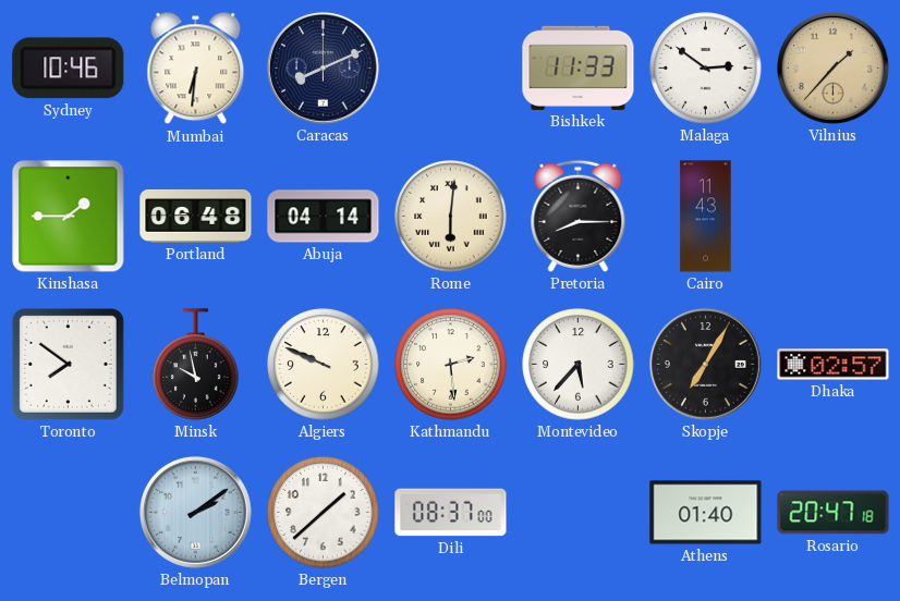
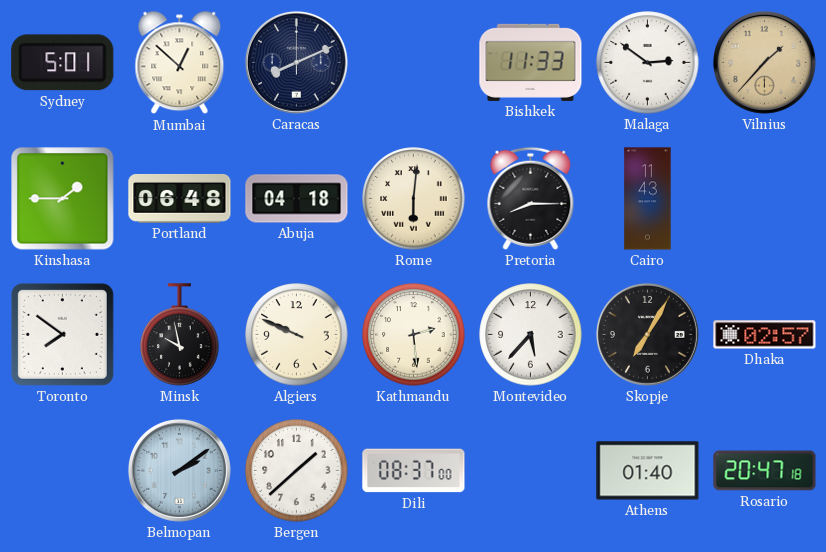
Sydney: 10:46 -> 5:01 (63, 63)
Mumbai: 6:31 -> 12:52 (180, 63)
Abuja: 04:14 -> 04:18 (297, 199)
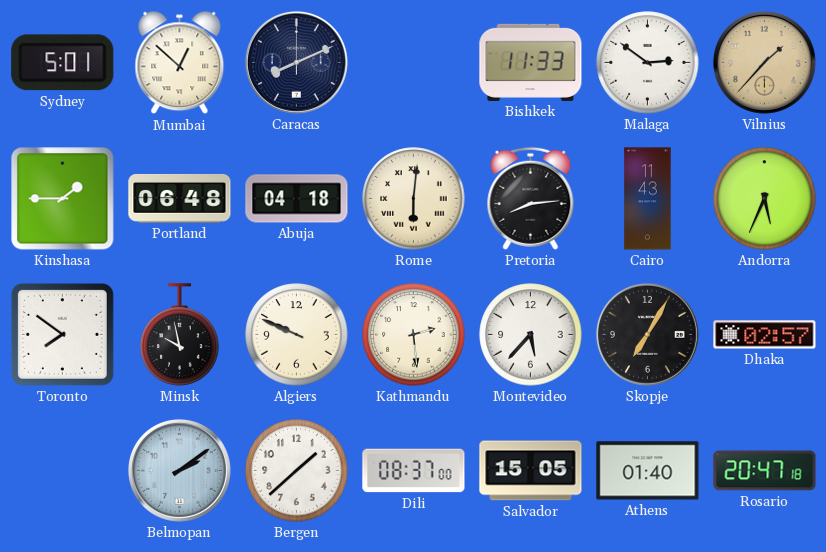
Pretoria: 8:15 -> 8:14 (531, 198)
Andorra: none -> 5:34 (765, 199)
Salvador: none -> 15:05 (531, 471)
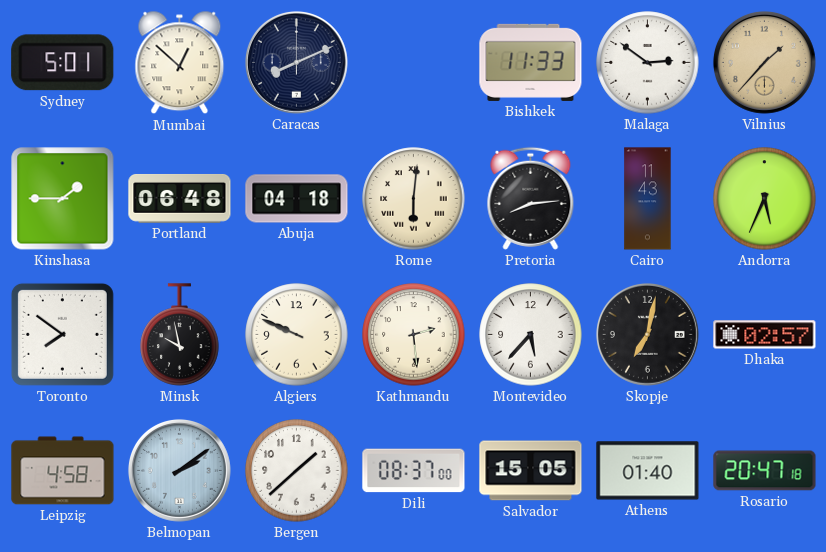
Skopje: 7:05 -> 7:02 (647, 334)
Leipzig: none -> 4:58 (63, 471)
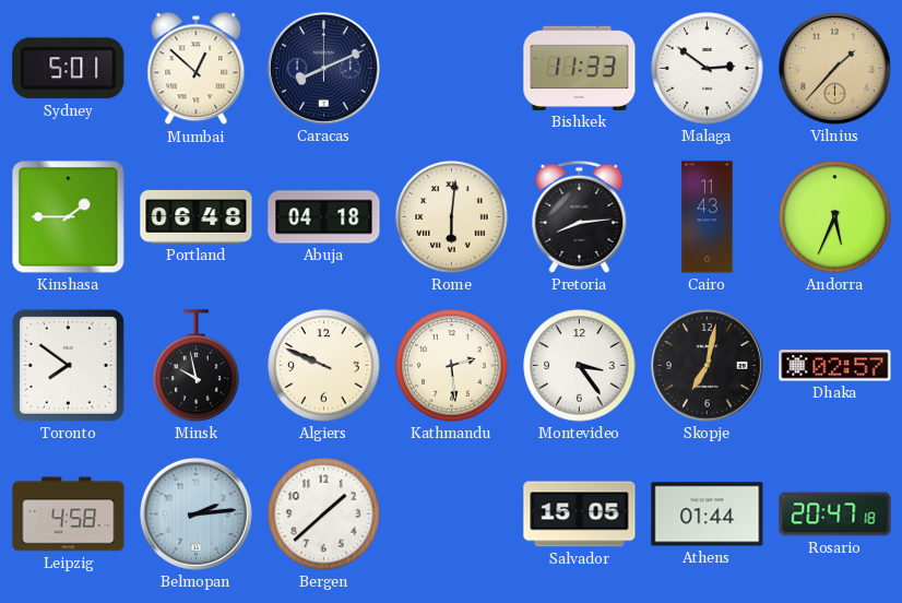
Montevideo: 5:37 -> 3:24 (580, 366)
Belmopan: 2:09 -> 2:14 (195, 513)
Dili: 08:37 -> none (414, 471)
Athens: 01:40 -> 01:44 (708, 515)
